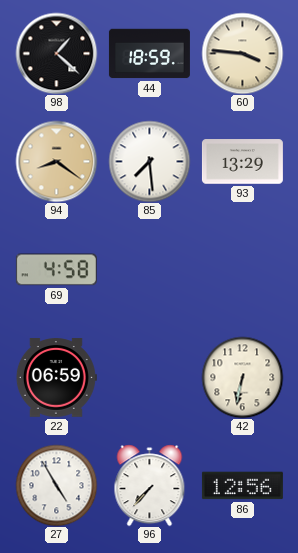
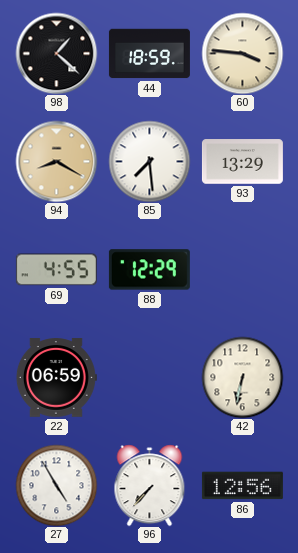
94: 8:21 -> 8:20 (56, 161)
69: 4:58 -> 4:55 (56, 270)
88: none -> 12:29 (149, 270)
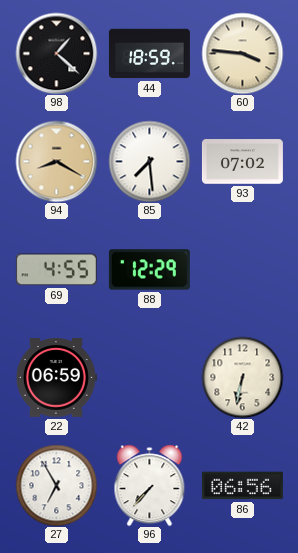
93: 13:29 -> 07:02 (242, 162)
27: 4:55 -> 6:55 (56, 485)
86: 12:56 -> 06:56 (242, 486)
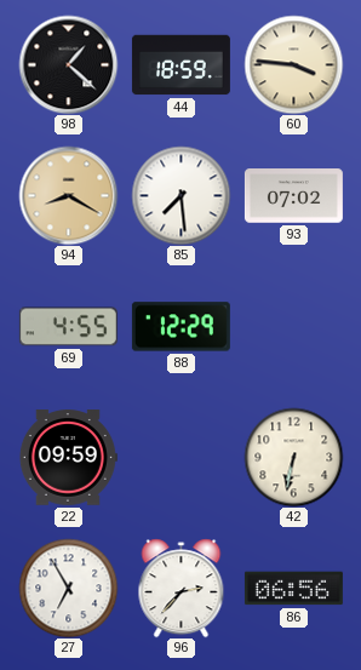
22: 06:59 -> 09:59 (68, 458)
96: 7:37 -> 2:37 (182, 588)
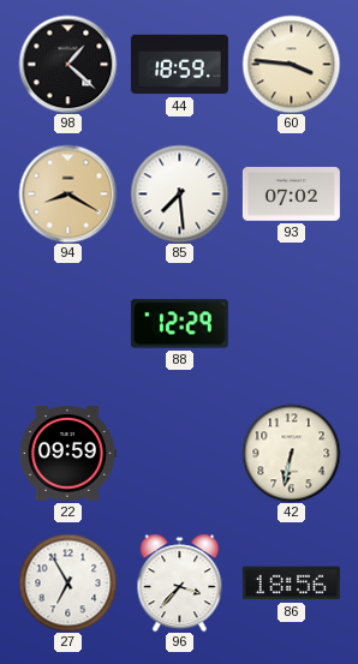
69: 4:55 -> none (68, 327)
96: 2:37 -> 3:37 (180, 582)
86: 06:56 -> 18:56 (291, 584)
